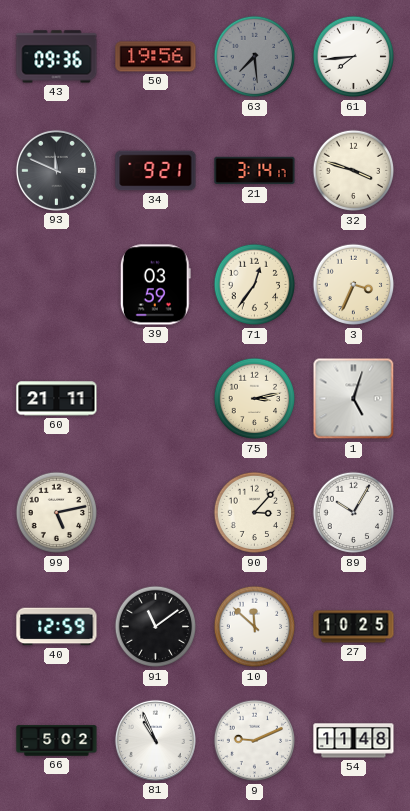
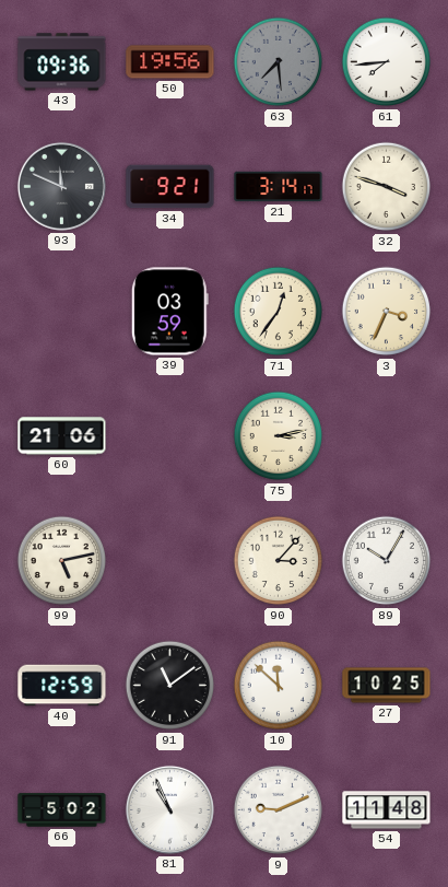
60: 21:11 -> 21:06 (62, 436)
1: 5:03 -> none (354, 399)
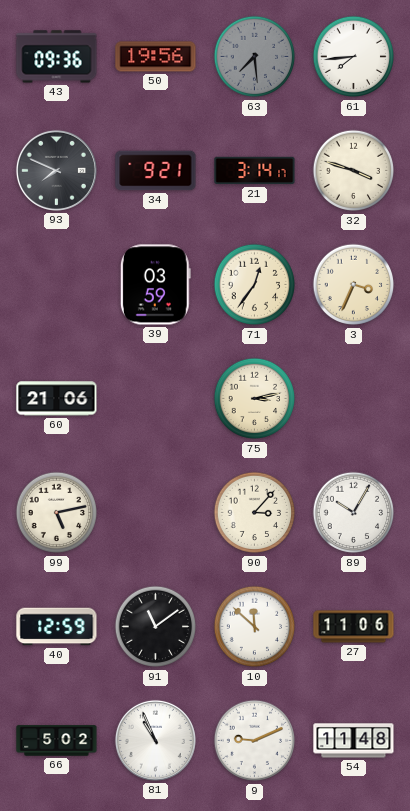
93: 11:49 -> 7:49 (56, 170)
27: 10:25 -> 11:06 (354, 627)
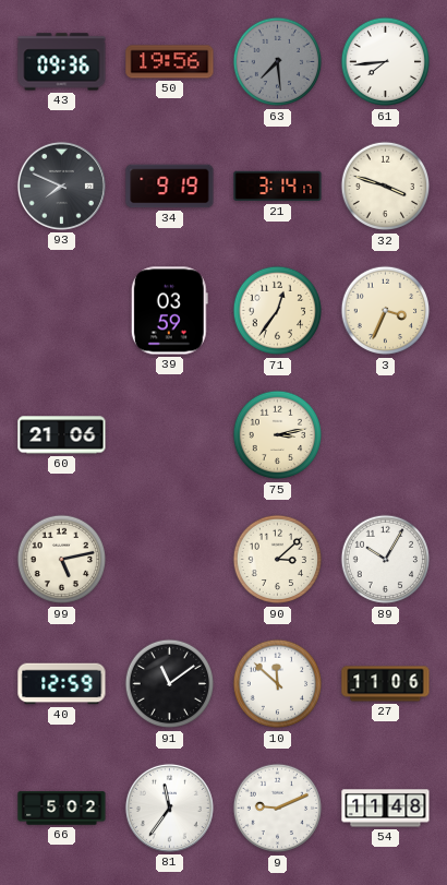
34: 9:21 -> 9:19 (170, 187)
90: 3:07 -> 3:08 (278, 560)
81: 10:56 -> 11:36 (169, 808)
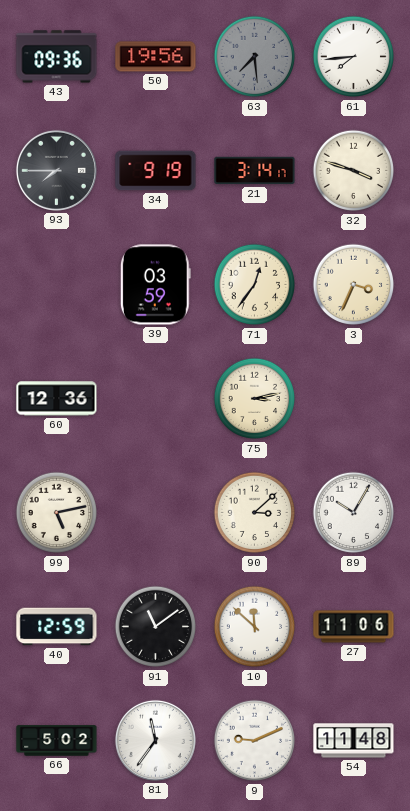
93: 7:49 -> 7:45 (56, 170)
60: 21:06 -> 12:36 (57, 399)
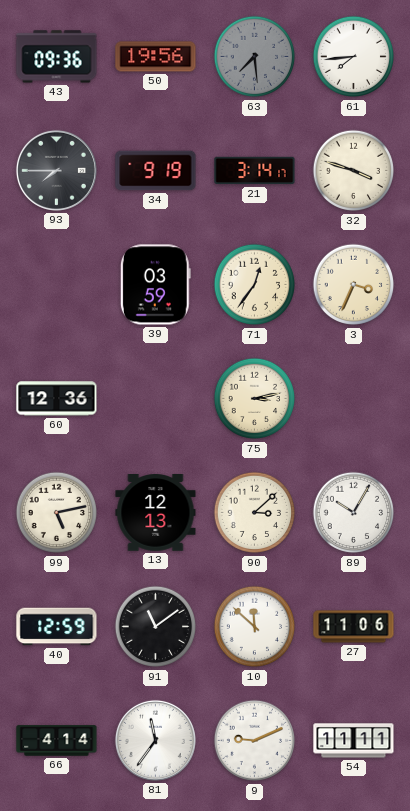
13: none -> 12:13 (156, 513)
66: 5:02 -> 4:14 (57, 741)
54: 11:48 -> 11:11 (354, 741)
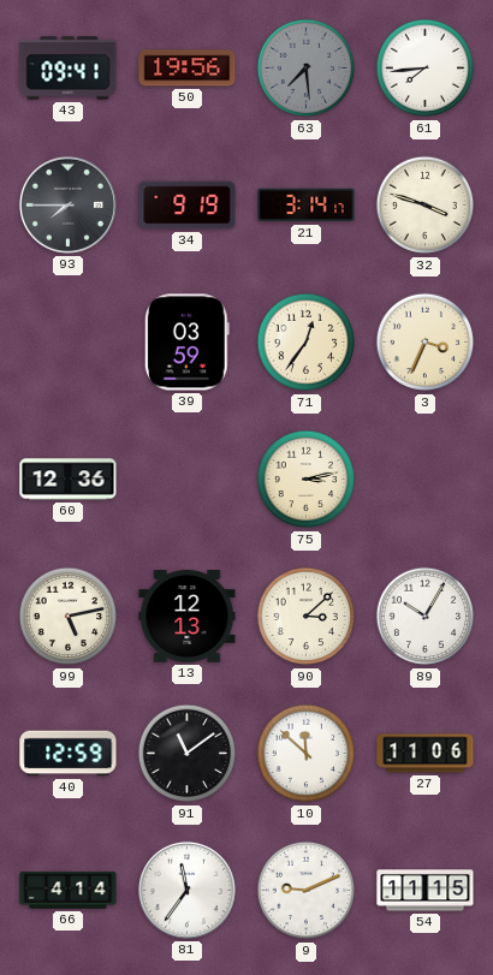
43: 09:36 -> 09:41 (69, 69)
54: 11:11 -> 11:15 (426, 891)
